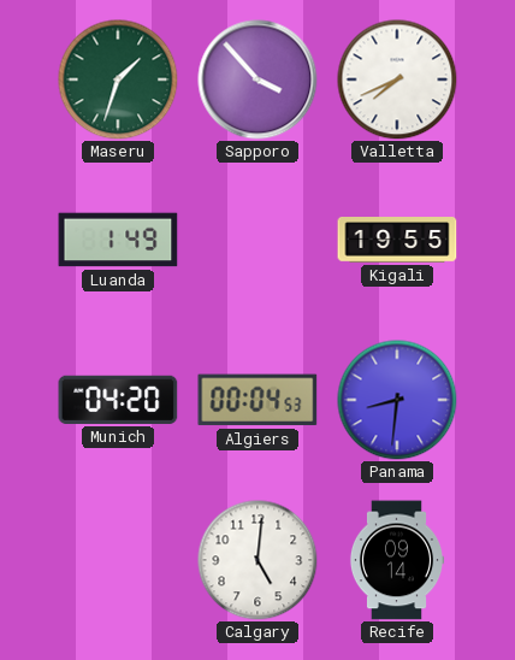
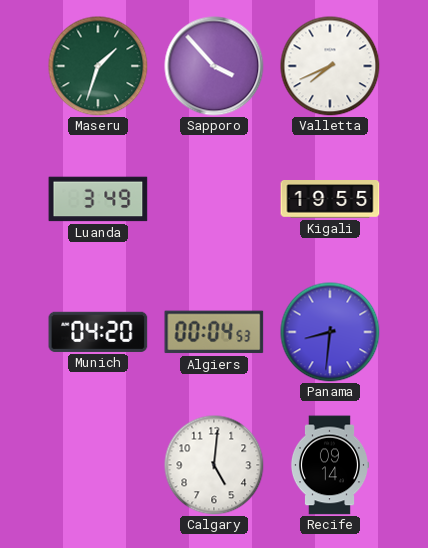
Luanda: 1:49 -> 3:49 (98, 199)
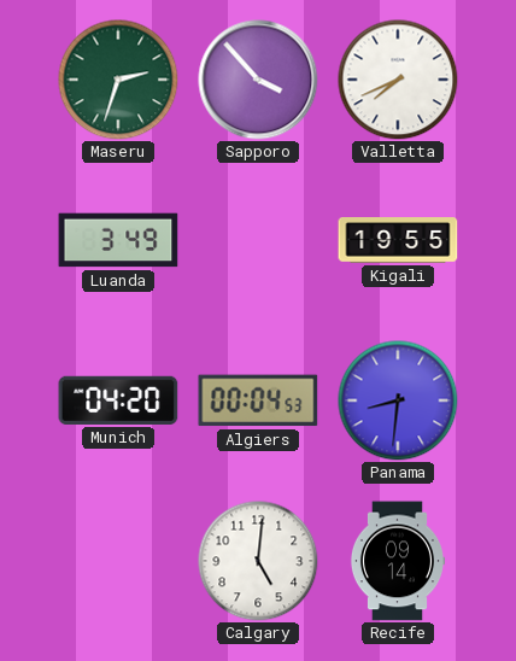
Maseru: 1:33 -> 2:33 (118, 80)
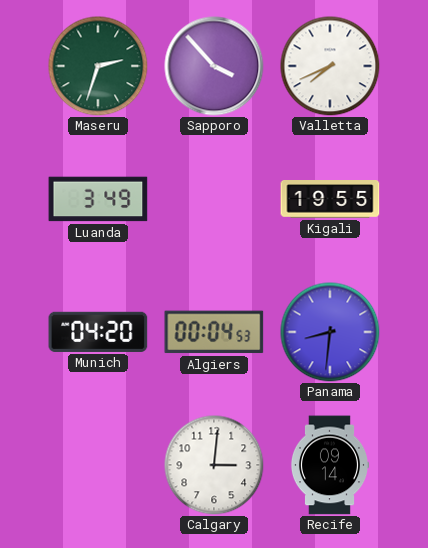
Calgary: 5:01 -> 3:01 (214, 465)
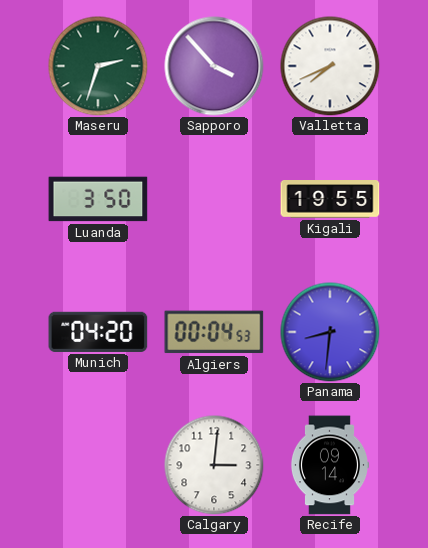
Luanda: 3:49 -> 3:50 (98, 199)
